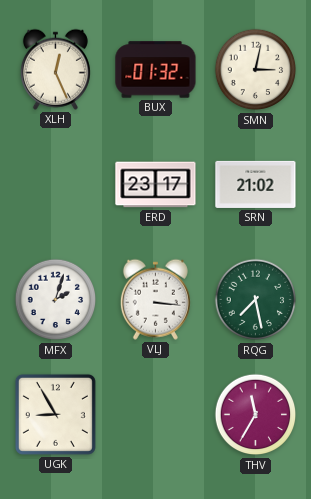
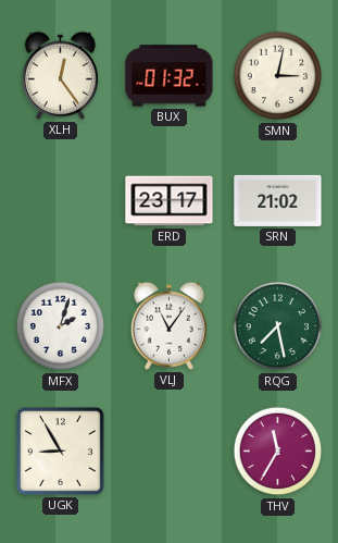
XLH: 12:26 -> 12:24 (60, 75)
VLJ: 3:16 -> 11:06 (168, 325)
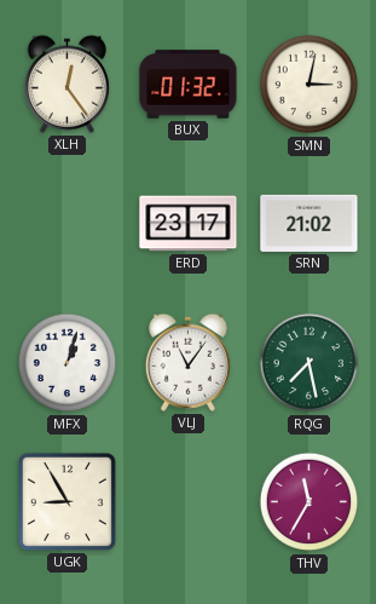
MFX: 2:03 -> 1:03 (68, 363)
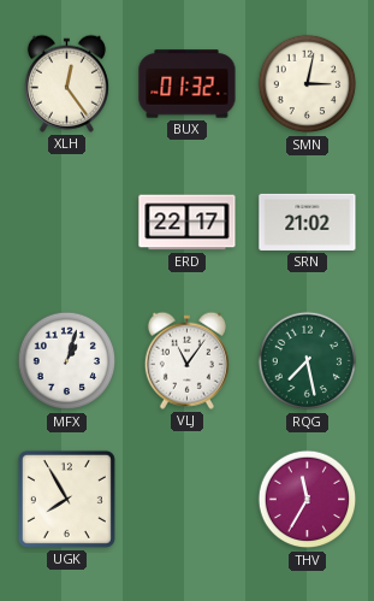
ERD: 23:17 -> 22:17 (188, 223)
UGK: 8:55 -> 7:55 (66, 499)
